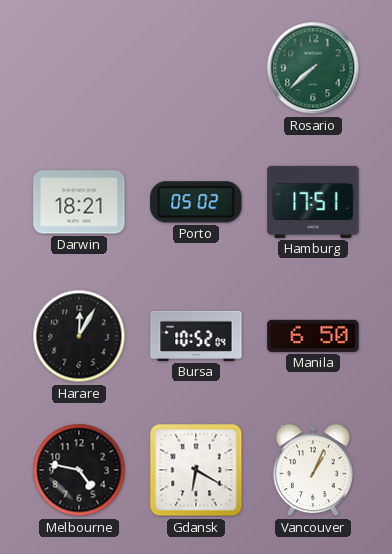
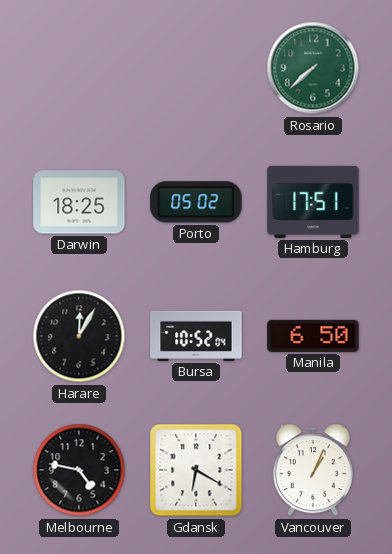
Darwin: 18:21 -> 18:25 (79, 202)
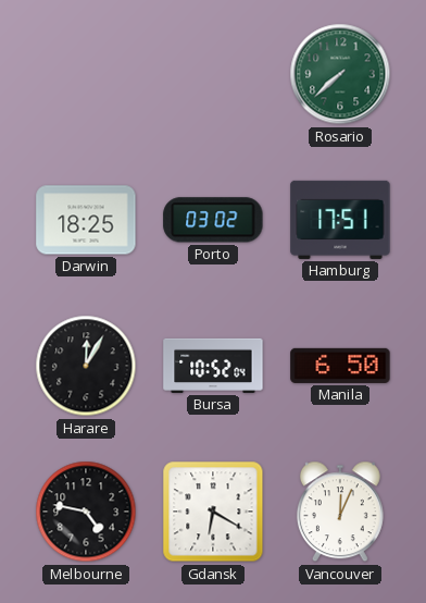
Porto: 05:02 -> 03:02 (213, 220)
Vancouver: 1:04 -> 12:04 (340, 512)
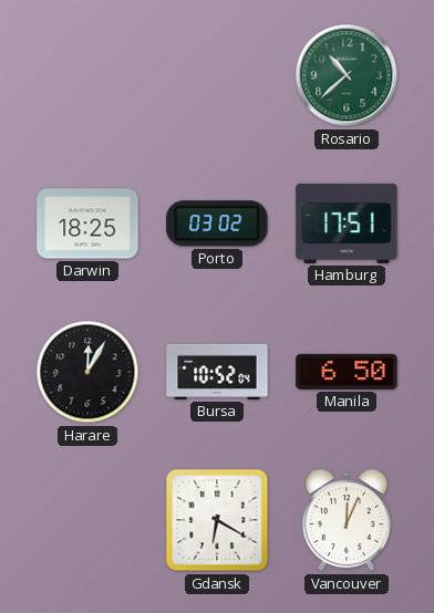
Rosario: 7:38 -> 10:38 (347, 75)
Melbourne: 4:47 -> none (86, 512)
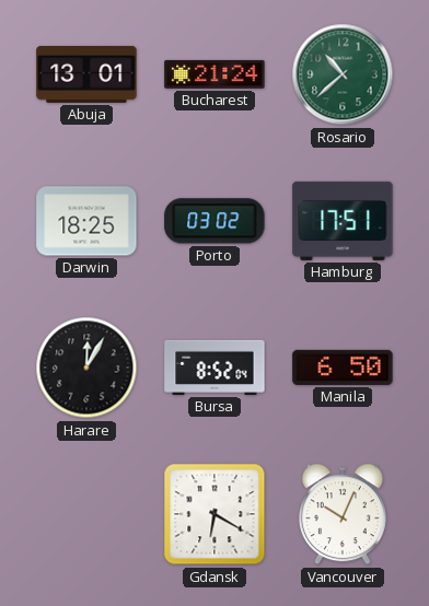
Abuja: none -> 13:01 (86, 74)
Bucharest: none -> 21:24 (215, 74)
Bursa: 10:52 -> 8:52 (215, 368)
Vancouver: 12:04 -> 10:04 (343, 514)
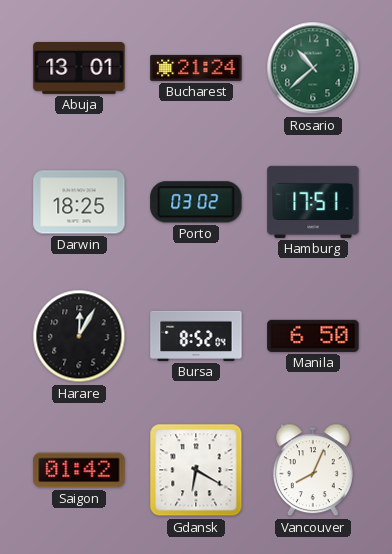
Saigon: none -> 01:42 (79, 470)
Vancouver: 10:04 -> 8:04 (313, 470)
